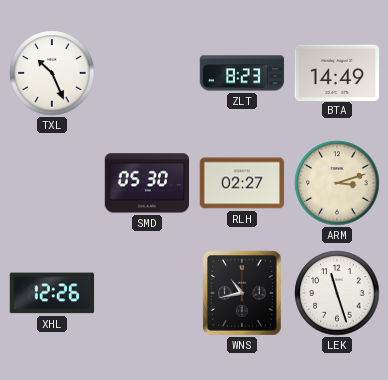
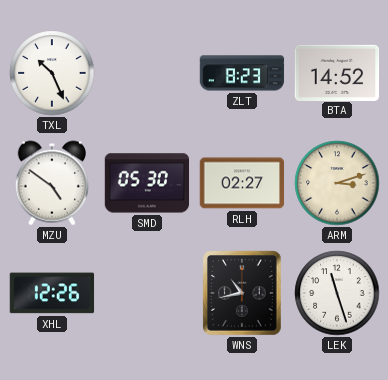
BTA: 14:49 -> 14:52 (337, 72)
MZU: none -> 4:51 (51, 183)
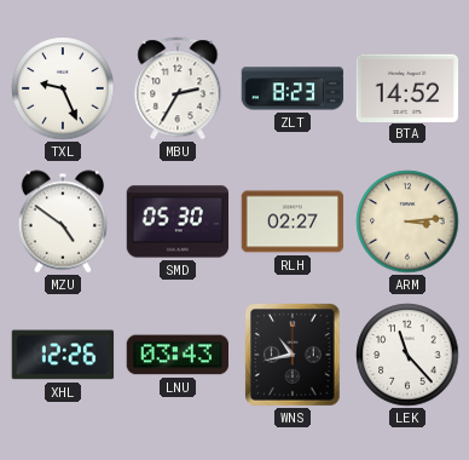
TXL: 10:26 -> 9:26 (63, 88)
MBU: none -> 2:35 (178, 88)
ARM: 3:12 -> 3:14 (407, 222)
LNU: none -> 03:43 (178, 355)
LEK: 11:27 -> 11:23 (407, 355)
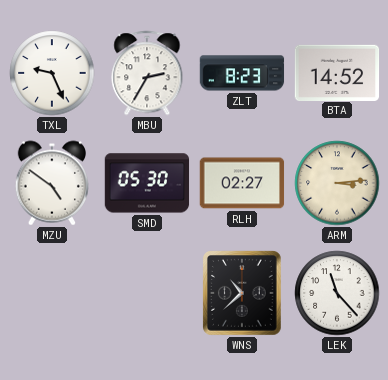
XHL: 12:26 -> none (63, 355)
LNU: 03:43 -> none (178, 355)
WNS: 10:43 -> 10:38 (243, 294)
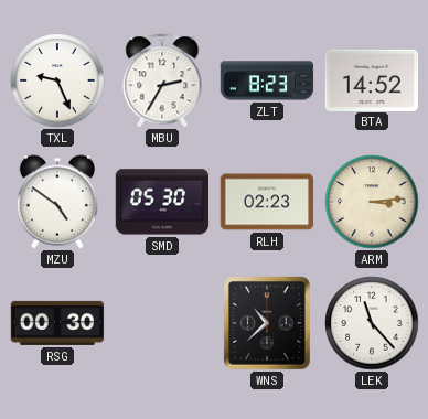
RLH: 02:27 -> 02:23 (267, 202)
RSG: none -> 00:30 (57, 323)
